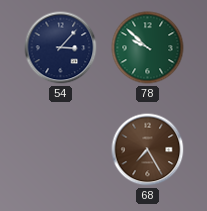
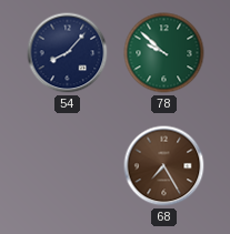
54: 3:07 -> 8:07 (68, 53)
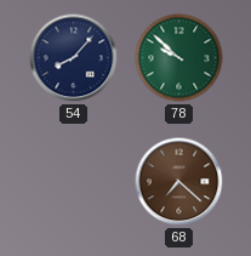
68: 7:25 -> 7:22 (179, 182)
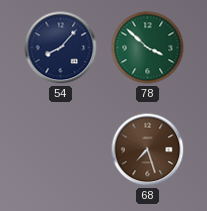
78: 9:52 -> 3:52 (148, 48)
68: 7:22 -> 7:27 (148, 150)
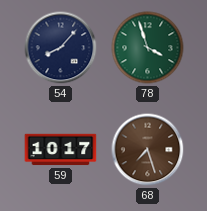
78: 3:52 -> 3:57 (148, 48)
59: none -> 10:17 (61, 150)
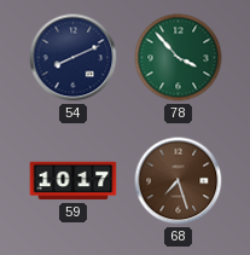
54: 8:07 -> 8:11 (74, 58)
78: 3:57 -> 3:53 (179, 58)
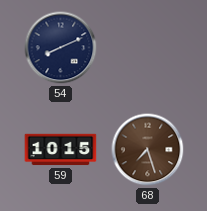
78: 3:53 -> none (179, 58)
59: 10:17 -> 10:15 (61, 150)
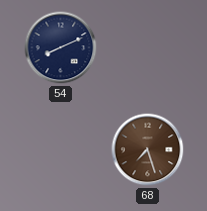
59: 10:15 -> none (61, 150)
